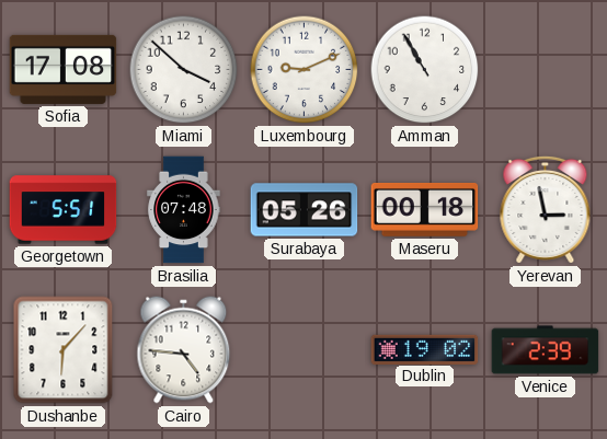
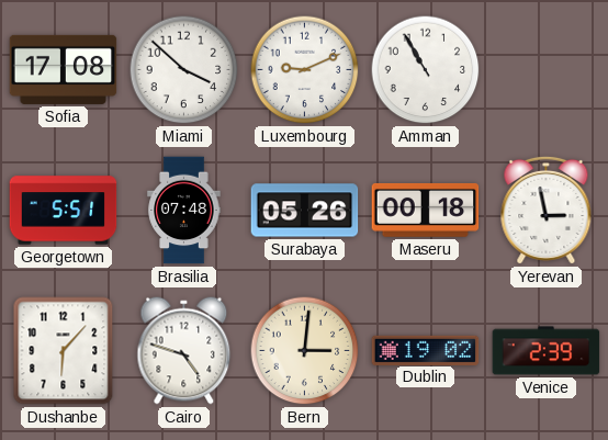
Cairo: 4:46 -> 4:48 (184, 351)
Bern: none -> 3:01 (305, 351)
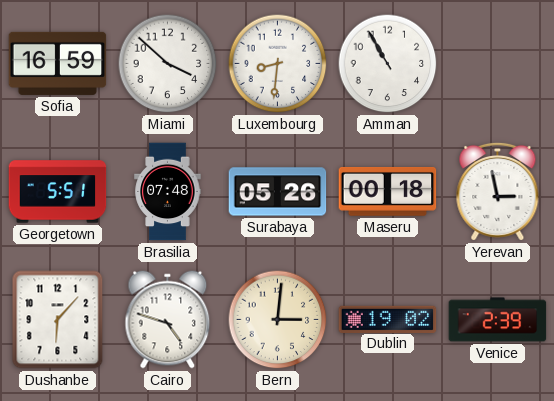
Sofia: 17:08 -> 16:59 (58, 63)
Luxembourg: 9:11 -> 8:31 (278, 64)
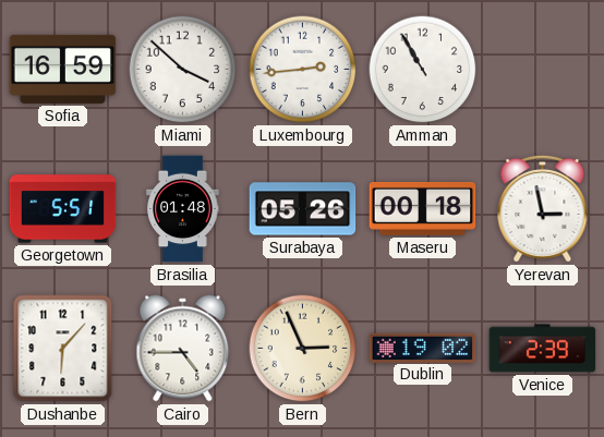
Luxembourg: 8:31 -> 2:44 (303, 70)
Brasilia: 07:48 -> 01:48 (183, 209)
Cairo: 4:48 -> 4:45 (183, 349)
Bern: 3:01 -> 2:56 (303, 349)
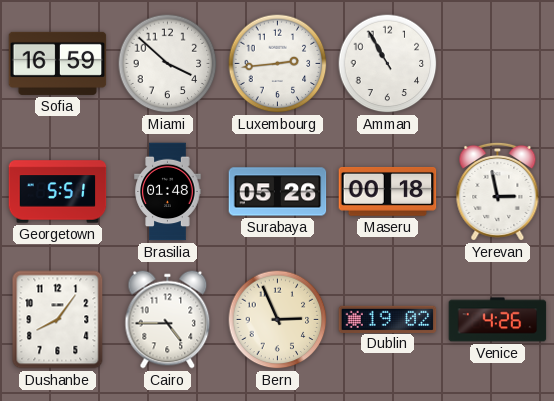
Dushanbe: 6:07 -> 8:06 (58, 320)
Venice: 2:39 -> 4:26 (498, 320)
